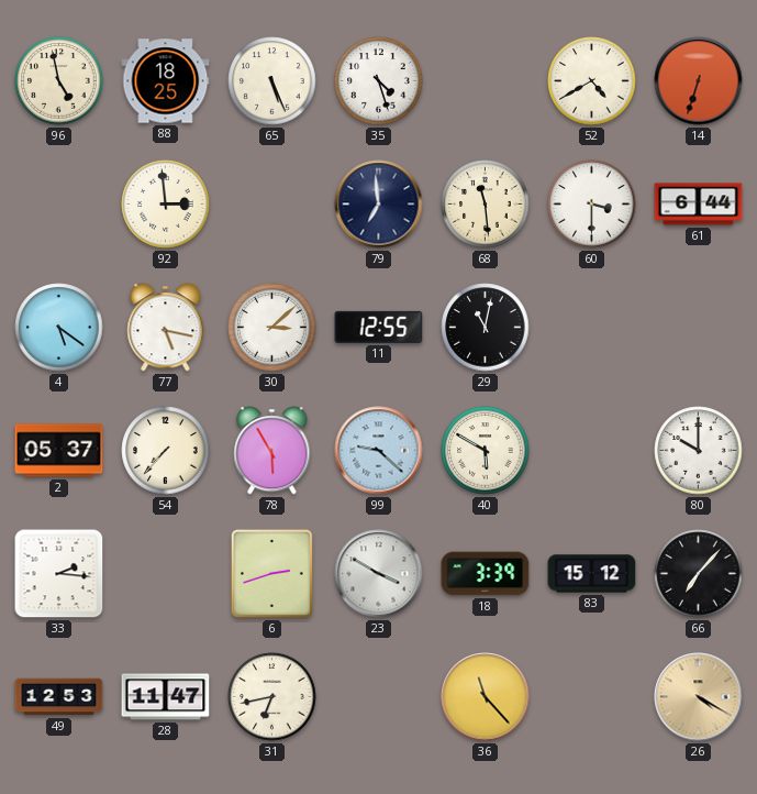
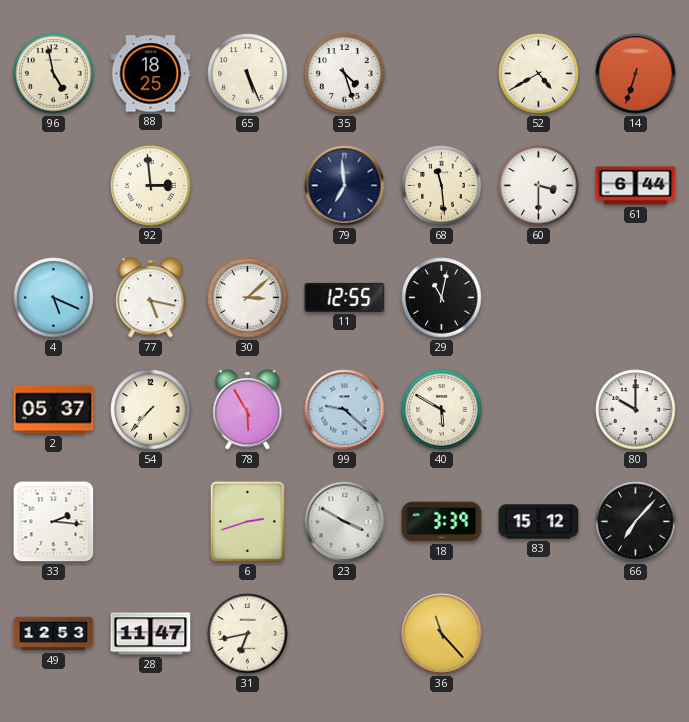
4: 5:21 -> 5:19 (54, 298)
26: 4:20 -> none (699, 697)
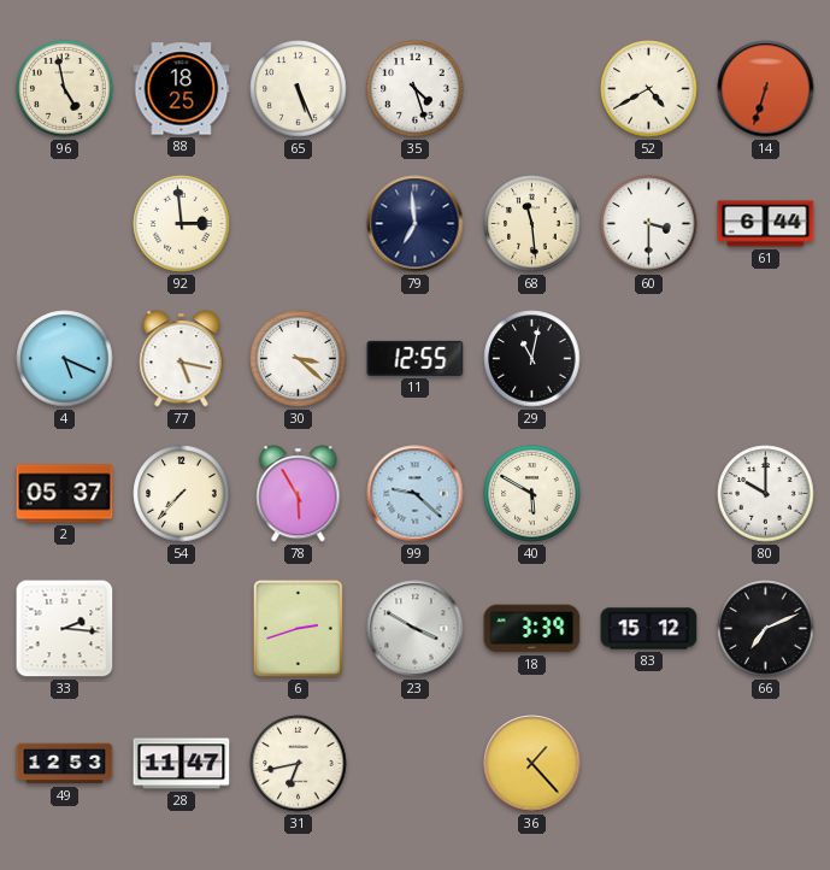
30: 3:08 -> 3:22 (299, 359)
66: 7:07 -> 7:11 (766, 629)
36: 11:23 -> 1:23 (532, 764)
